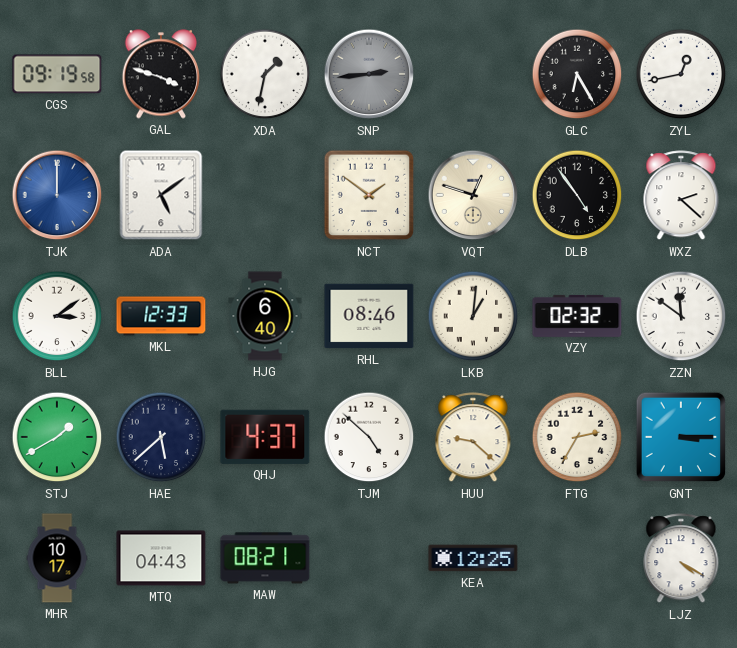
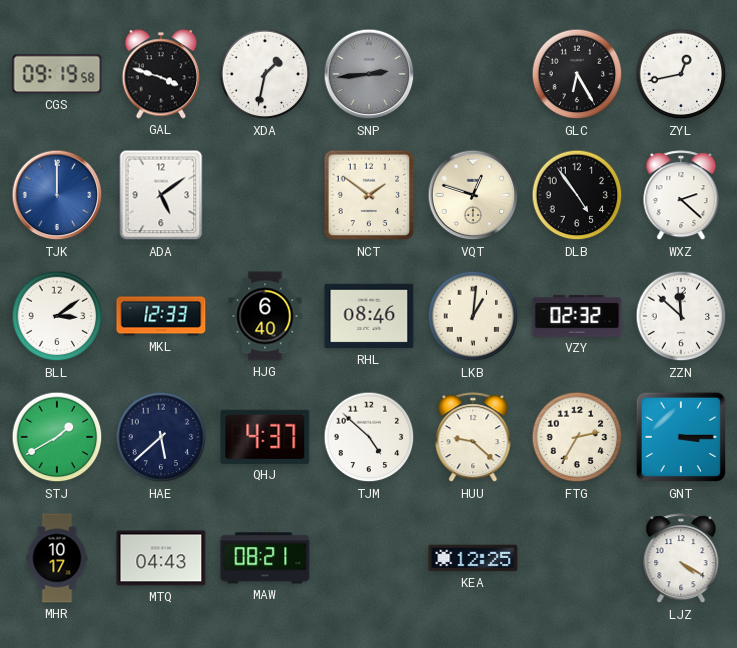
ZZN: 11:51 -> 11:52 (681, 316)
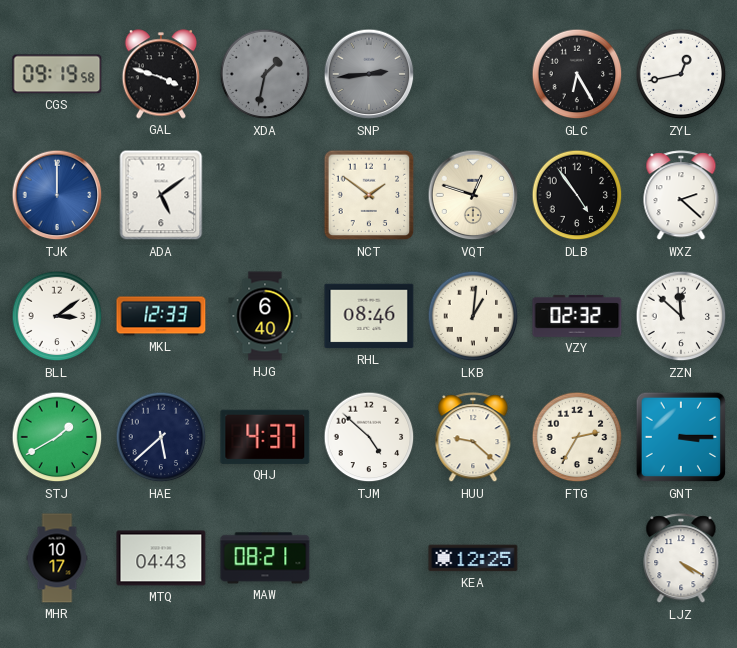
XDA dial: white -> grey (265, 74)
